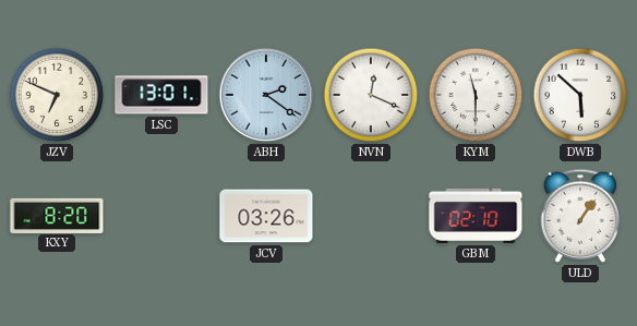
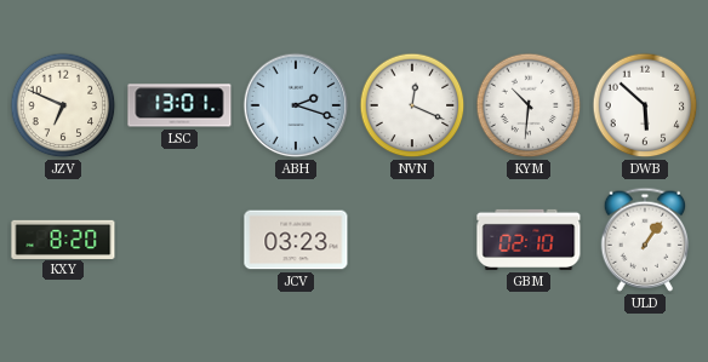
ABH: 2:21 -> 2:18 (296, 105)
KYM: 11:30 -> 10:31 (529, 105)
JCV: 03:26 -> 03:23 (296, 240)
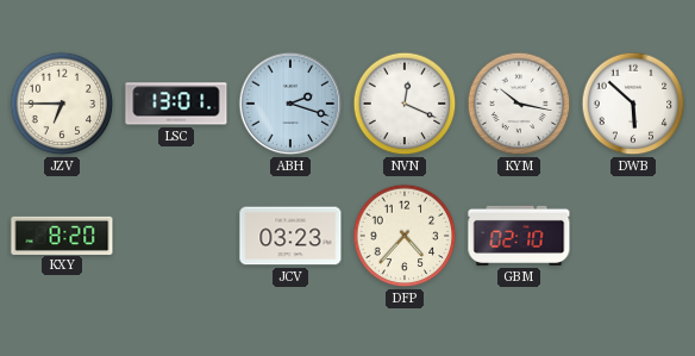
JZV: 6:49 -> 6:45 (62, 104)
KYM: 10:31 -> 10:17 (519, 104)
DFP: none -> 4:37 (405, 236)
ULD: 1:06 -> none (645, 240)
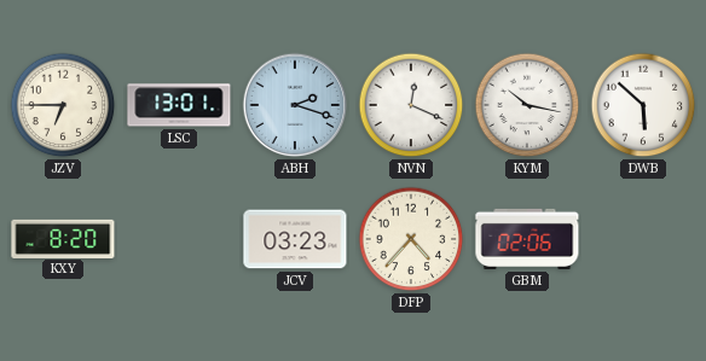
GBM: 02:10 -> 02:06 (527, 239)
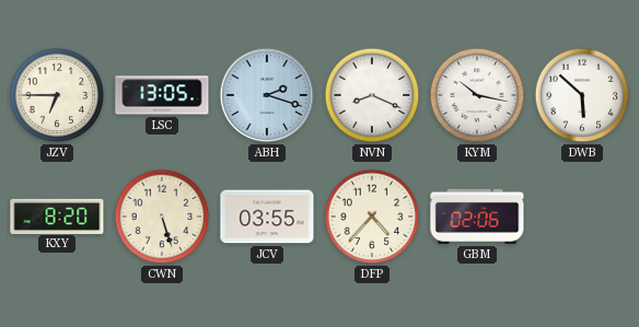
LSC: 13:01 -> 13:05 (162, 95)
NVN: 12:19 -> 8:19 (372, 95)
CWN: none -> 5:27 (162, 217)
JCV: 03:23 -> 03:55 (267, 217)
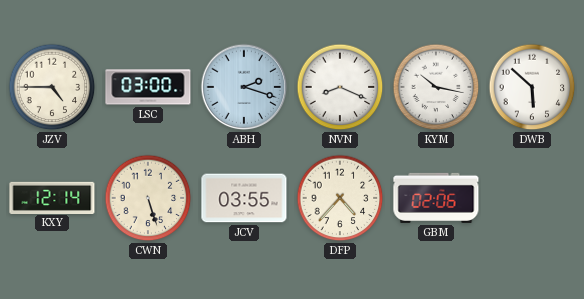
JZV: 6:45 -> 4:45 (52, 87)
LSC: 13:05 -> 03:00 (148, 87)
KXY: 8:20 -> 12:14 (52, 197)
